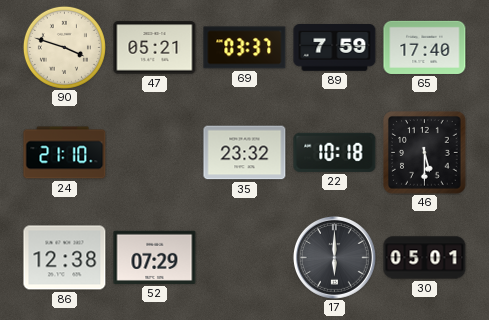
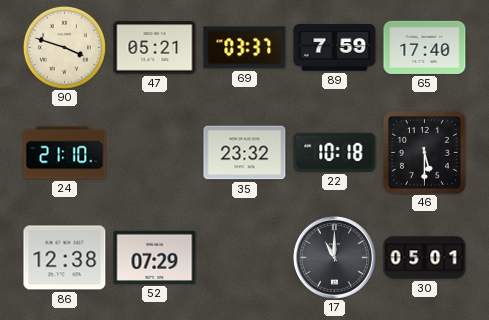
17: 6:00 -> 11:00 (334, 257)
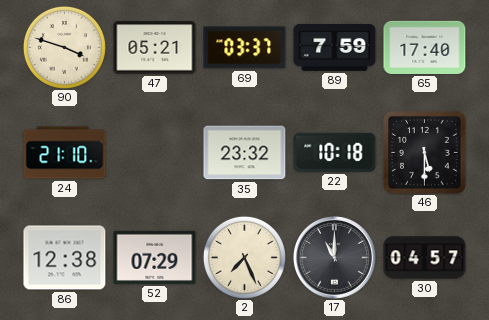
2: none -> 7:26 (244, 257)
30: 05:01 -> 04:57 (425, 258)
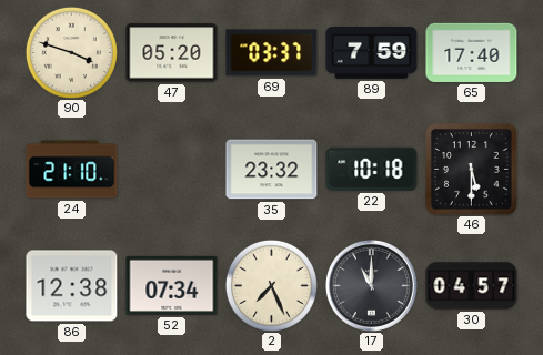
47: 05:21 -> 05:20 (172, 53)
52: 07:29 -> 07:34 (172, 285)
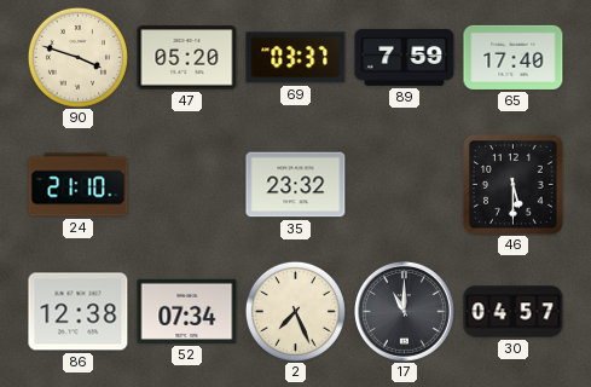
22: 10:18 -> none (372, 169)
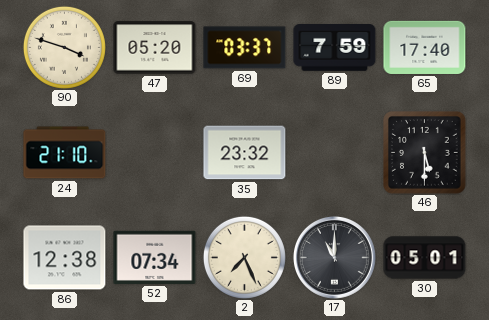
30: 04:57 -> 05:01 (425, 258)
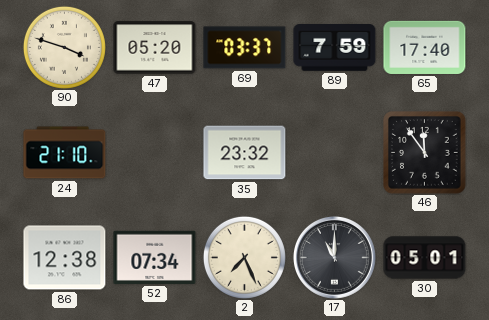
46: 5:30 -> 11:54 (425, 153)
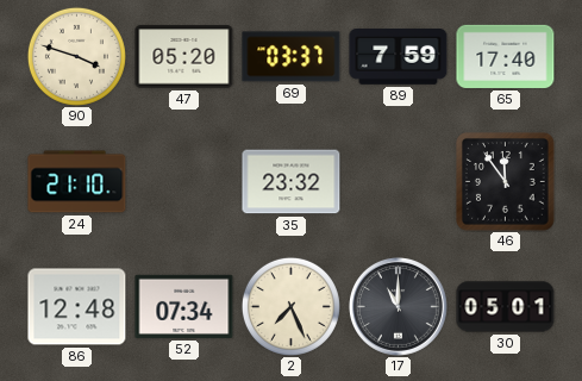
86: 12:38 -> 12:48 (77, 307)
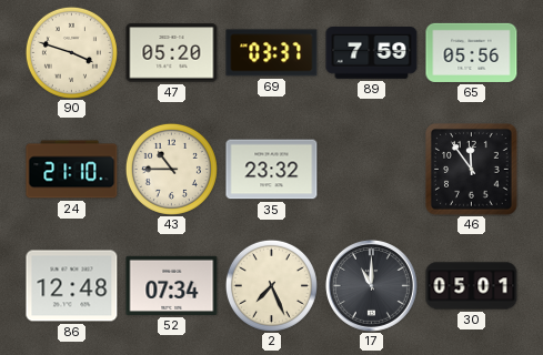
65: 17:40 -> 05:56 (472, 52)
43: none -> 10:45 (171, 169)
